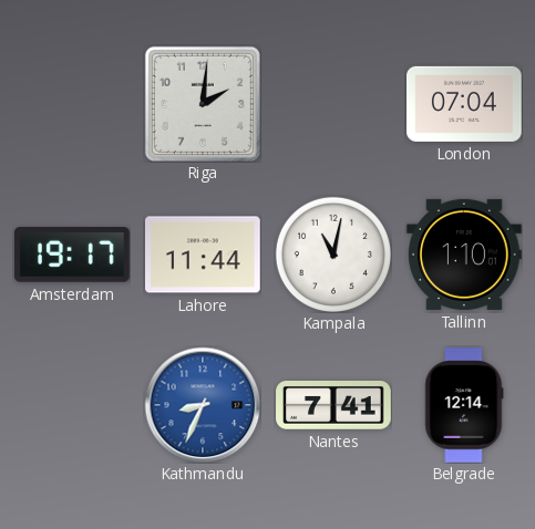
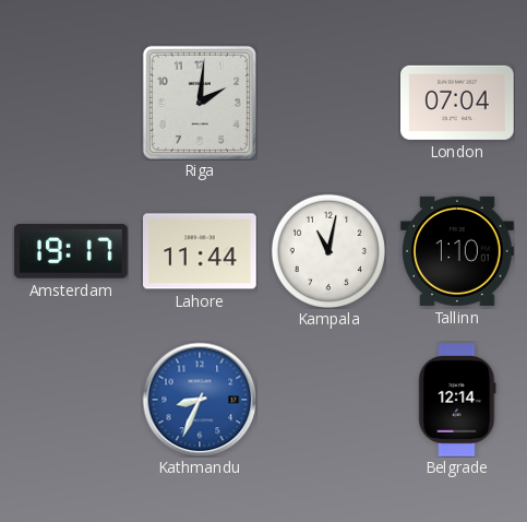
Nantes: 7:41 -> none (333, 406)
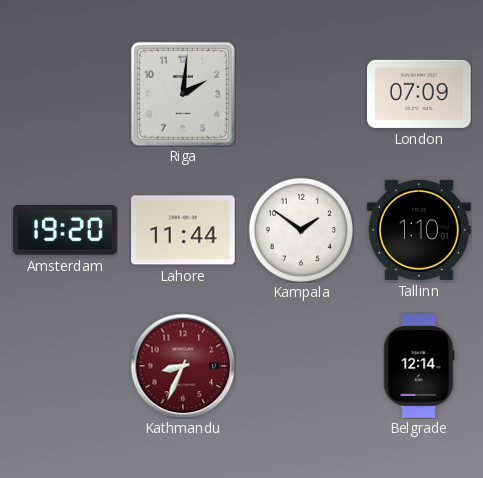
London: 07:04 -> 07:09 (420, 94)
Amsterdam: 19:17 -> 19:20 (66, 230)
Kampala: 11:02 -> 1:51 (301, 230)
Kathmandu dial: blue -> burgundy (183, 366)
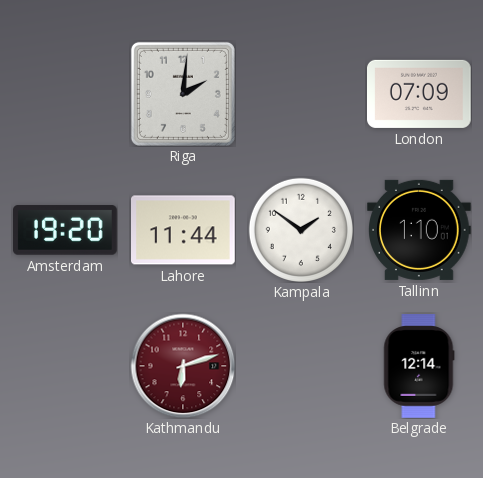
Kathmandu: 8:34 -> 6:12 (183, 366)
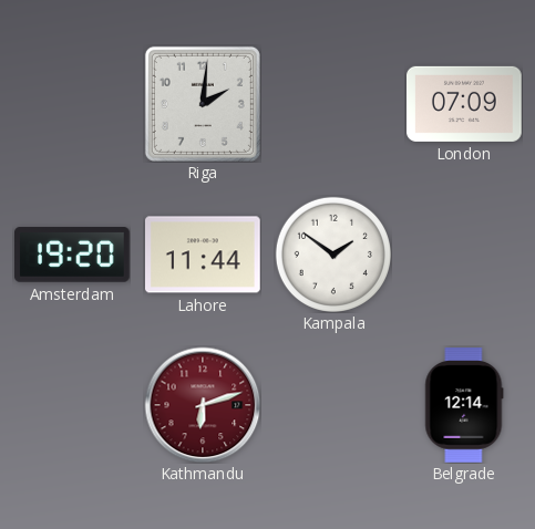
Tallinn: 1:10 -> none (419, 230)
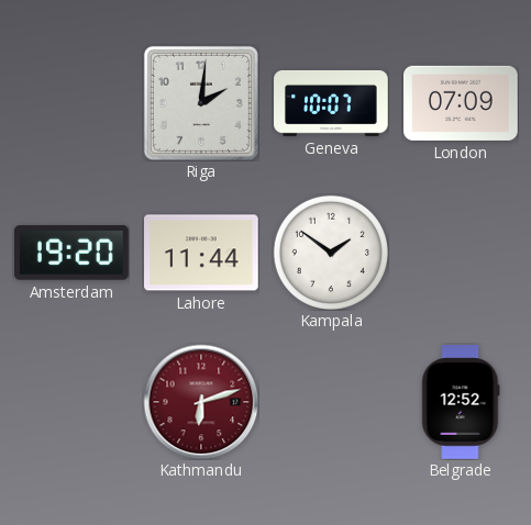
Geneva: none -> 10:07 (331, 103)
Belgrade: 12:14 -> 12:52 (461, 402)
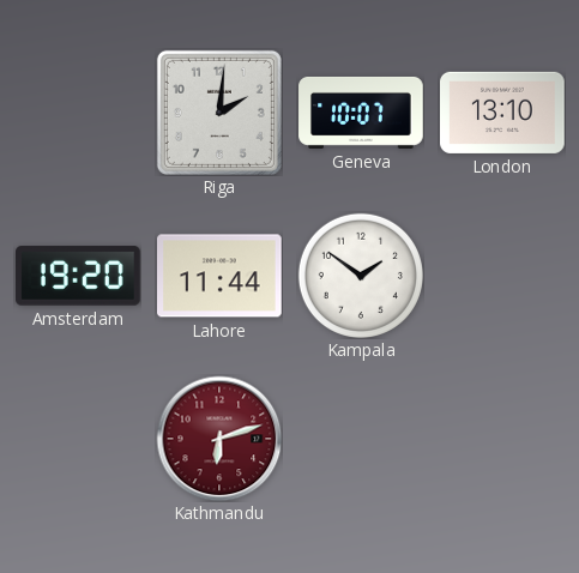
London: 07:09 -> 13:10 (503, 113)
Belgrade: 12:52 -> none (461, 402)
